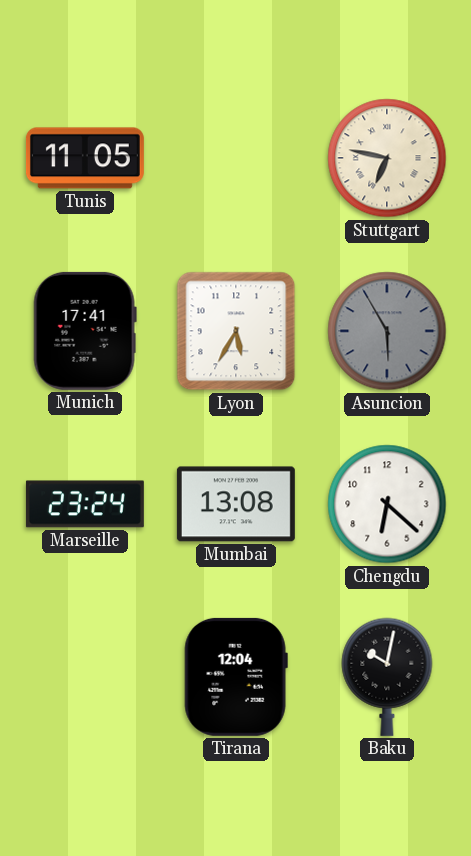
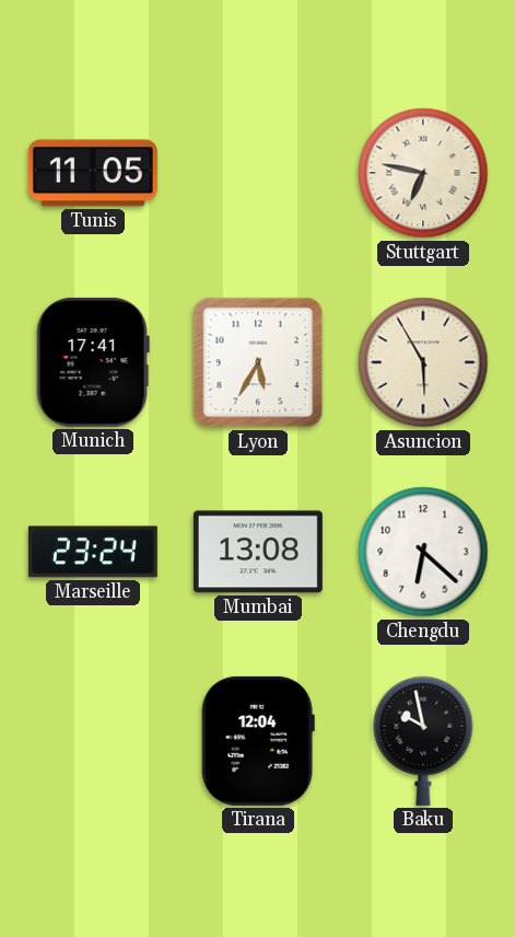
Asuncion dial: grey -> cream (423, 362)
Baku: 10:02 -> 9:58 (423, 741)
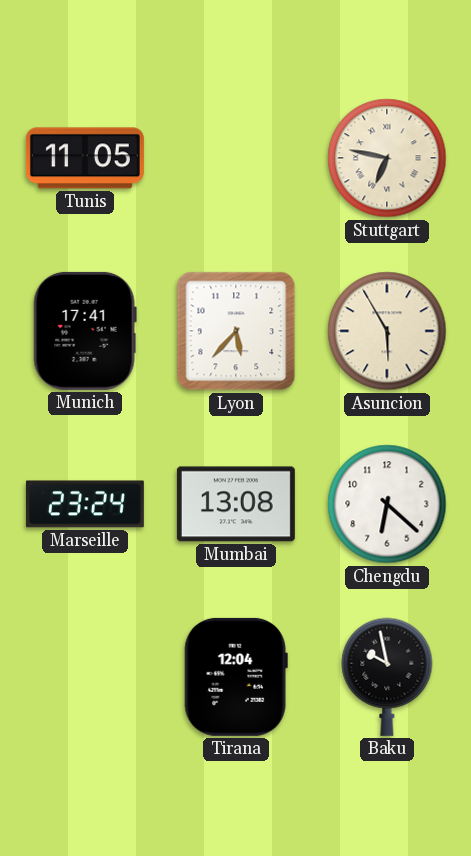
Lyon: 5:35 -> 5:37 (236, 331)
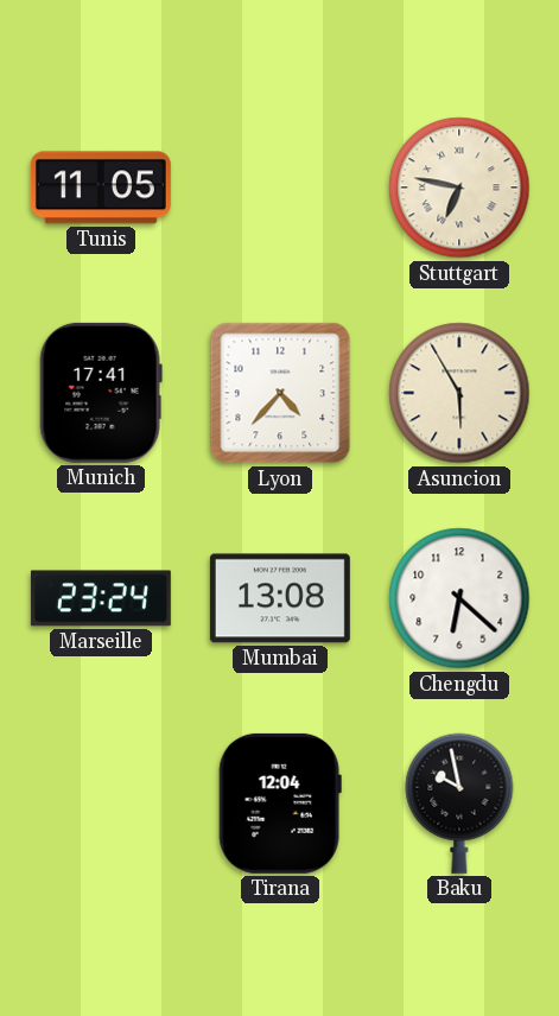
Lyon: 5:37 -> 4:37 (280, 393)
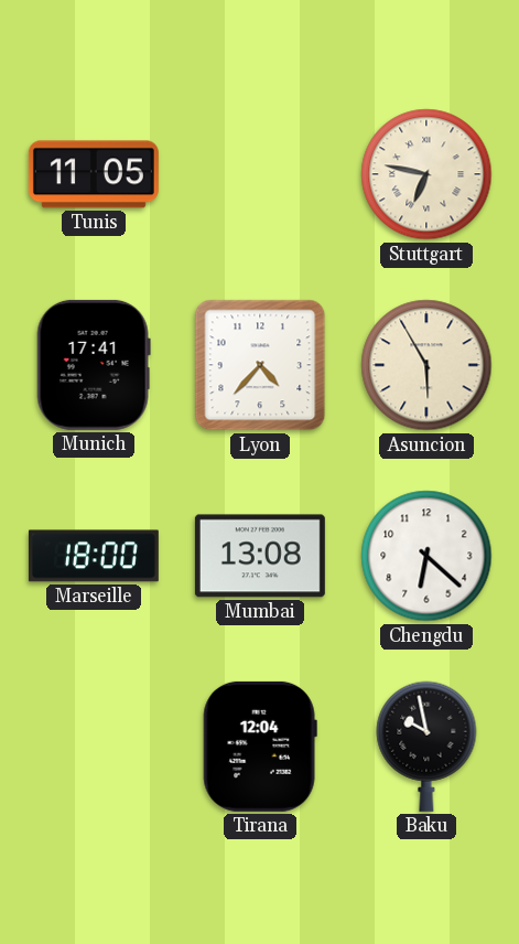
Marseille: 23:24 -> 18:00 (94, 556)
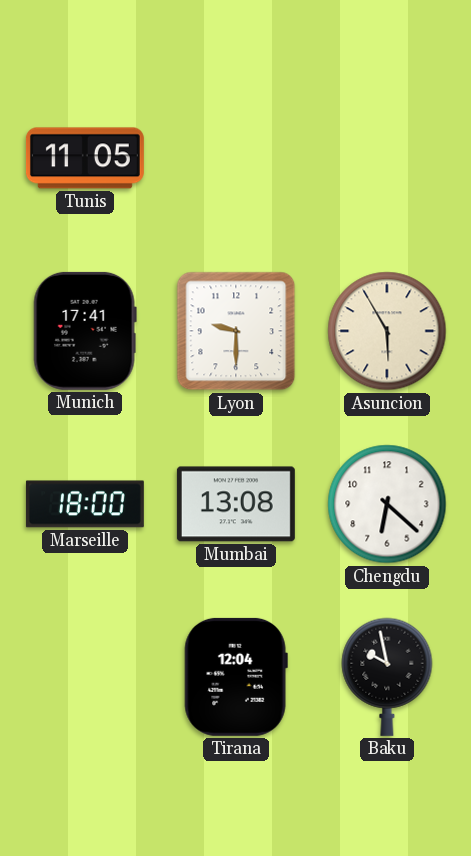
Stuttgart: 6:47 -> none (426, 174)
Lyon: 4:37 -> 9:30 (236, 331)
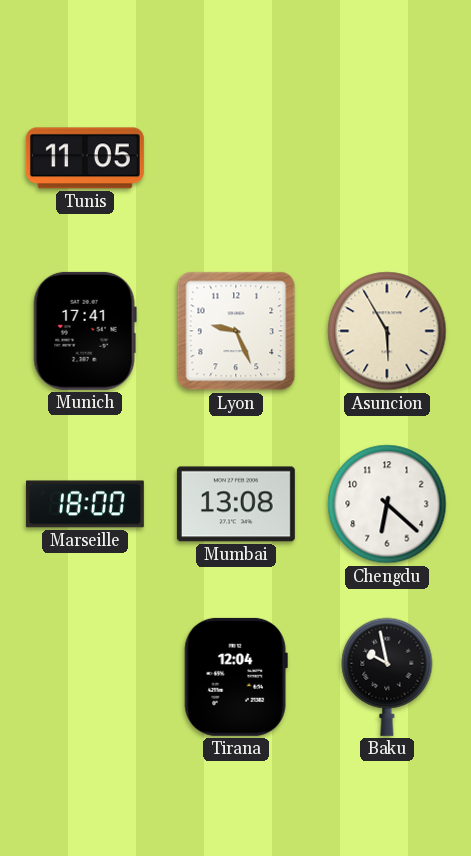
Lyon: 9:30 -> 9:26 (236, 331)
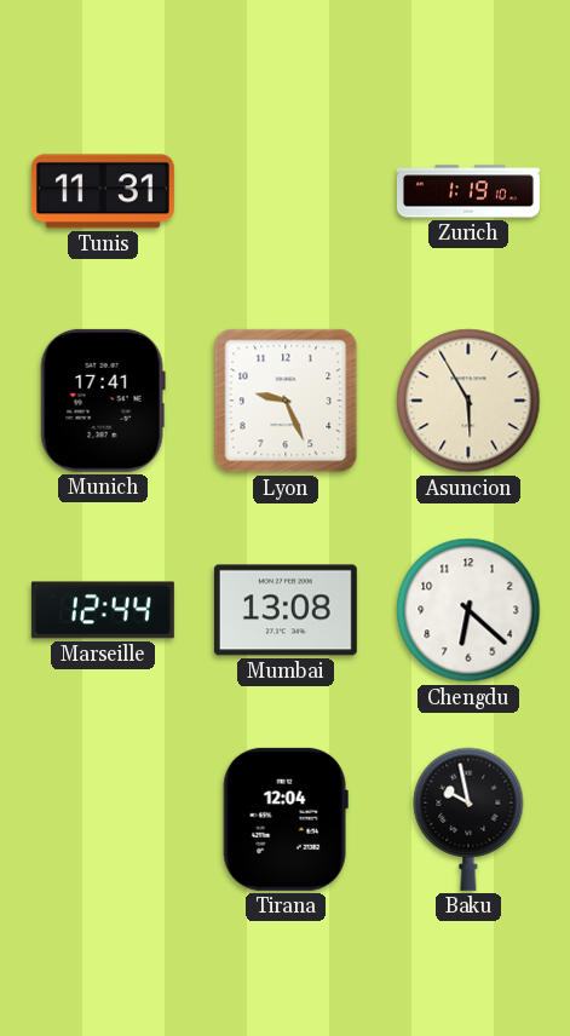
Tunis: 11:05 -> 11:31 (103, 191)
Zurich: none -> 1:19 (468, 191)
Marseille: 18:00 -> 12:44 (103, 610)
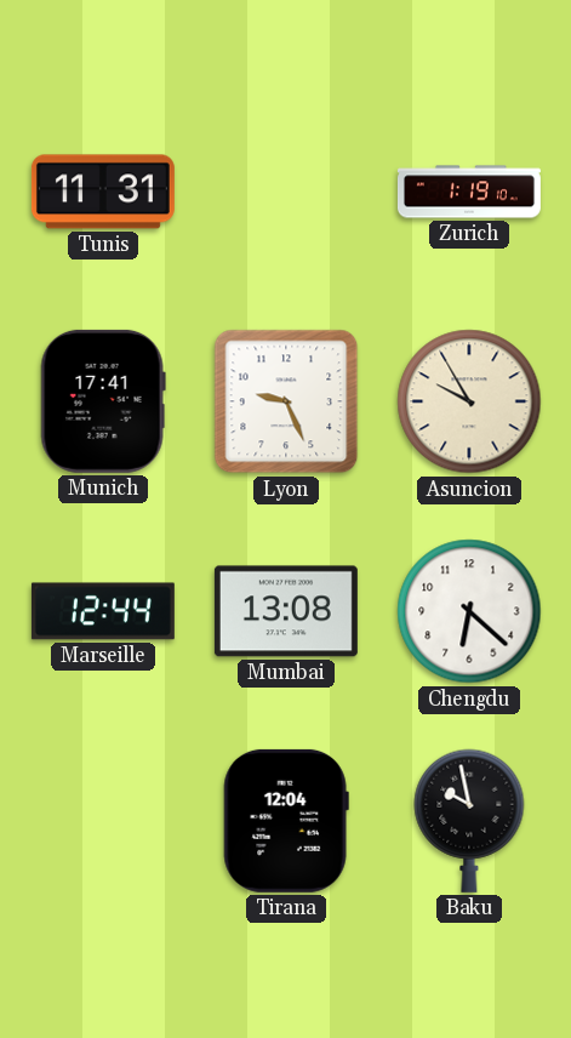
Asuncion: 5:55 -> 9:55 (469, 401)
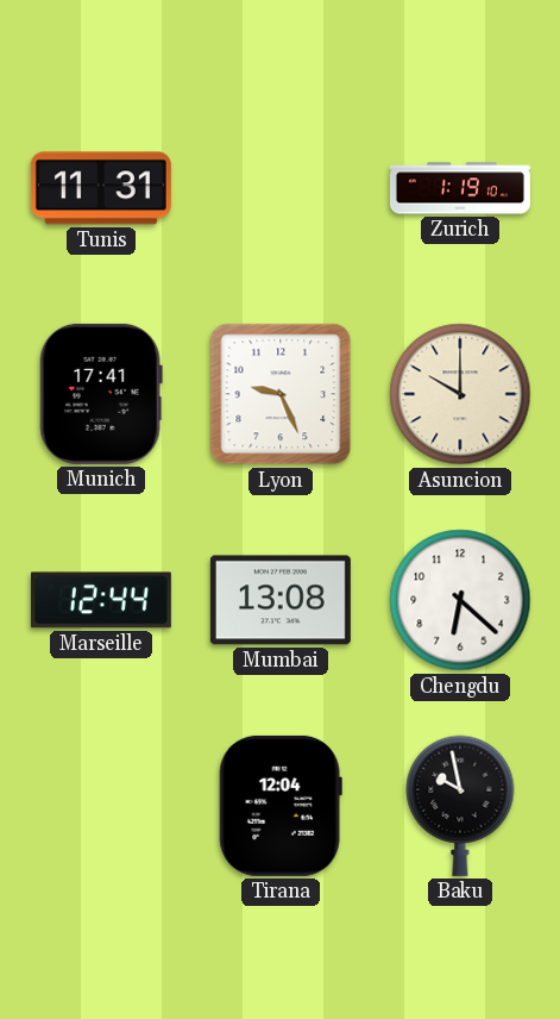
Asuncion: 9:55 -> 10:00 (460, 394)
